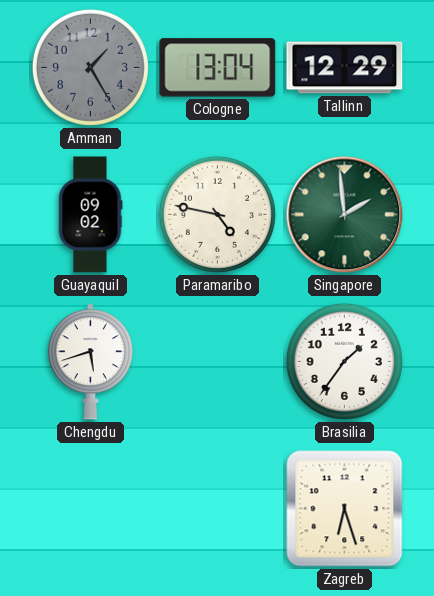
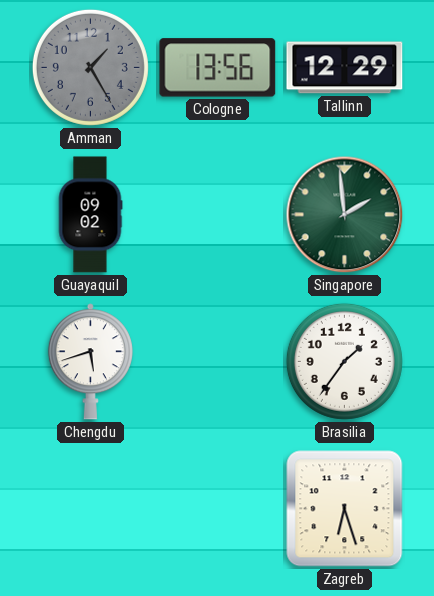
Cologne: 13:04 -> 13:56 (218, 68)
Paramaribo: 4:47 -> none (217, 214)
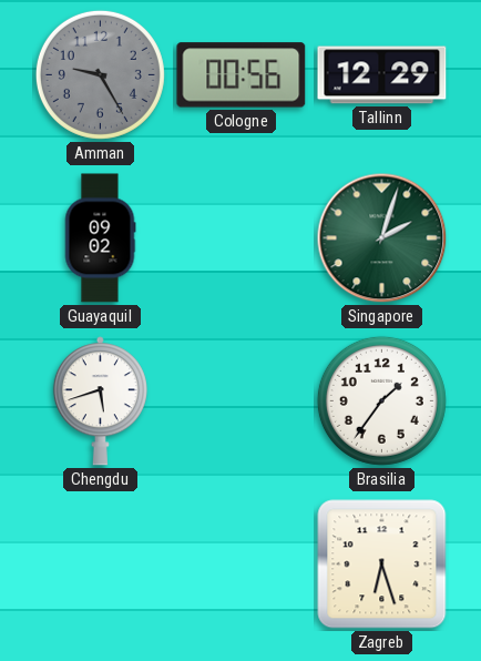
Amman: 1:25 -> 9:25 (100, 74)
Cologne: 13:56 -> 00:56 (242, 75)
Singapore: 1:59 -> 2:03 (382, 238)
